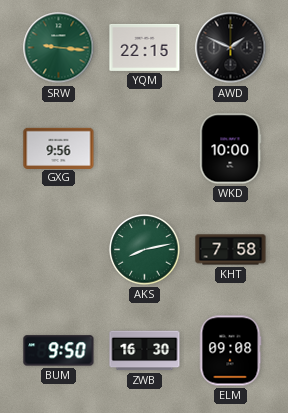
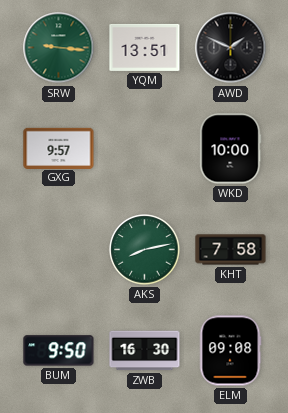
YQM: 22:15 -> 13:51 (145, 47)
GXG: 9:56 -> 9:57 (59, 148)
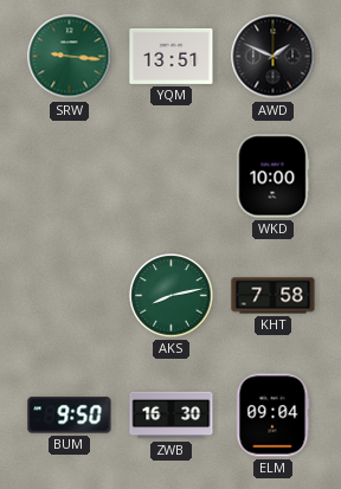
GXG: 9:57 -> none (59, 148)
ELM: 09:08 -> 09:04 (272, 416)
